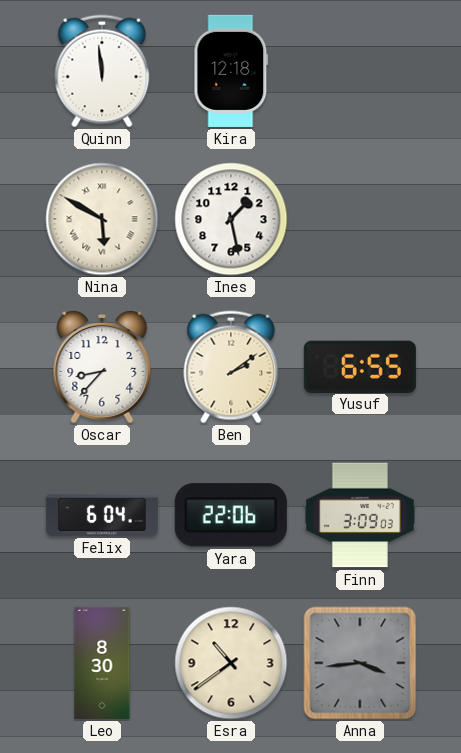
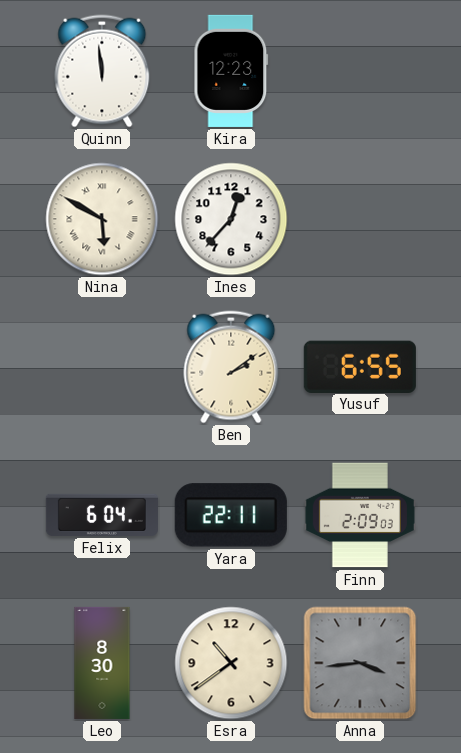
Kira: 12:18 -> 12:23 (231, 71)
Ines: 1:28 -> 12:37 (231, 219)
Oscar: 8:37 -> none (102, 368)
Yara: 22:06 -> 22:11 (231, 515)
Finn: 3:09 -> 2:09 (360, 515)
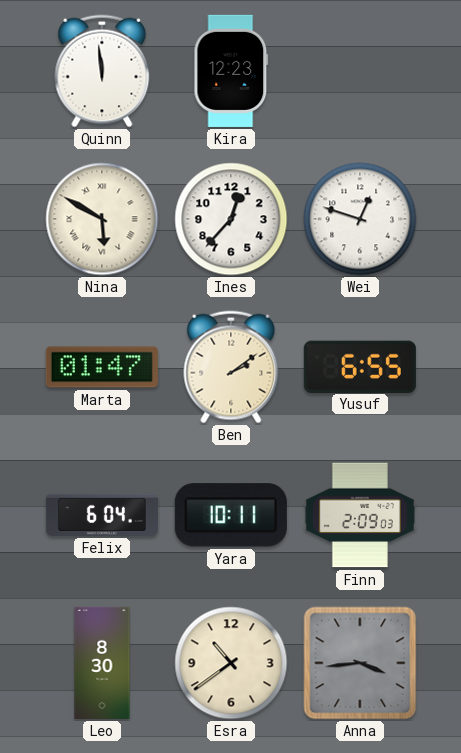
Wei: none -> 12:48 (360, 219)
Marta: none -> 01:47 (102, 367)
Yara: 22:11 -> 10:11 (231, 515)
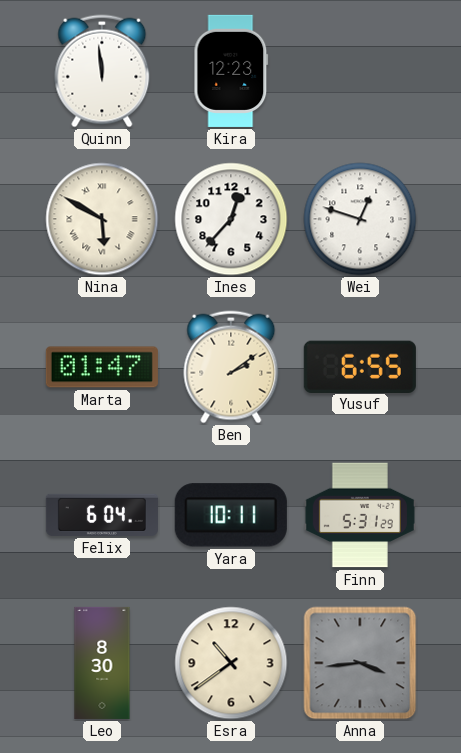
Finn: 2:09 -> 5:31 (360, 515)
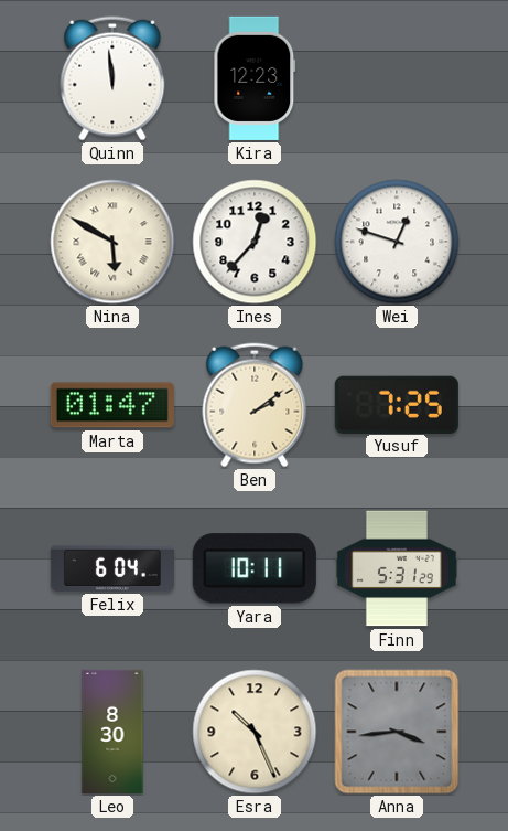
Yusuf: 6:55 -> 7:25 (397, 404)
Esra: 10:39 -> 10:26 (255, 732)
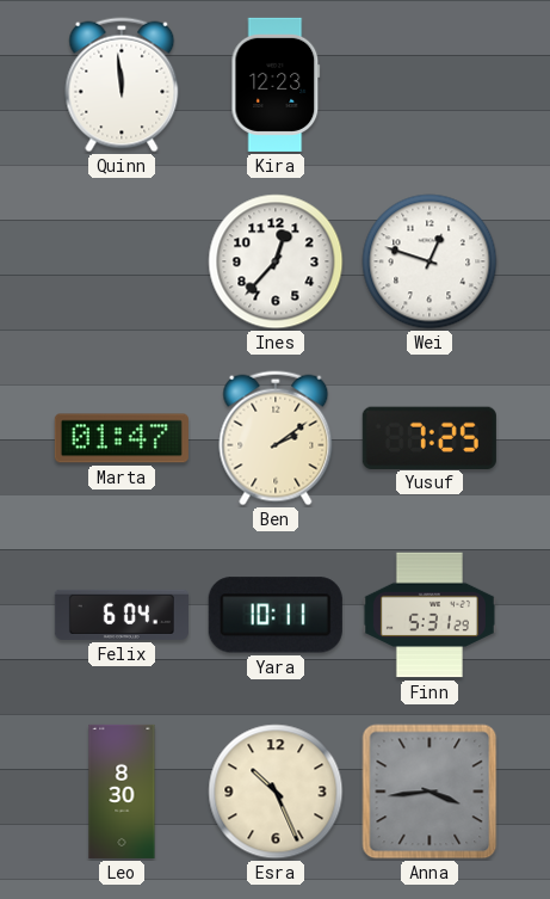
Nina: 5:50 -> none (112, 242)
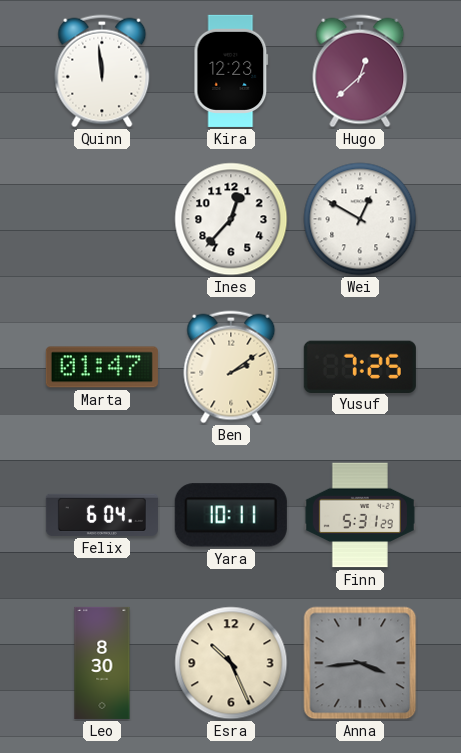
Hugo: none -> 12:38 (360, 71)
Wei: 12:48 -> 12:50 (360, 219)
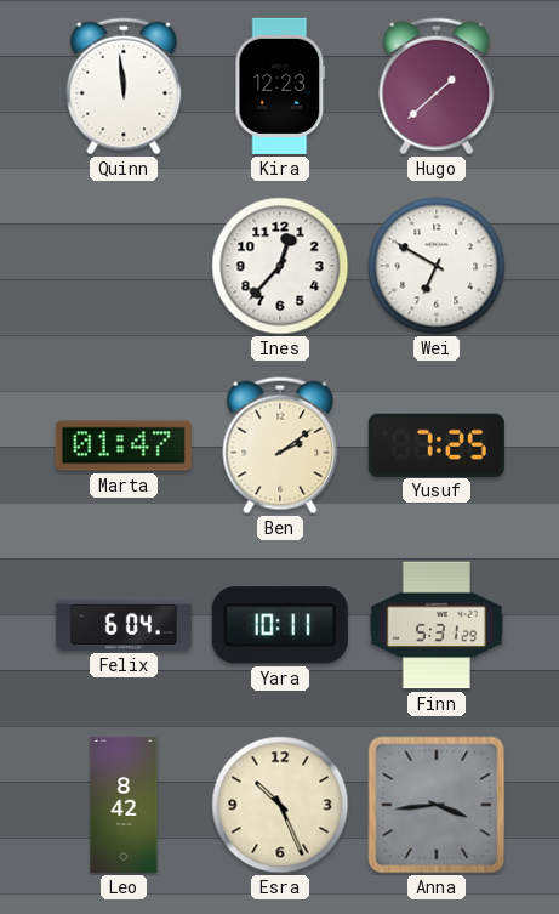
Hugo: 12:38 -> 1:38 (437, 86)
Wei: 12:50 -> 6:50 (437, 266)
Leo: 8:30 -> 8:42 (124, 805)
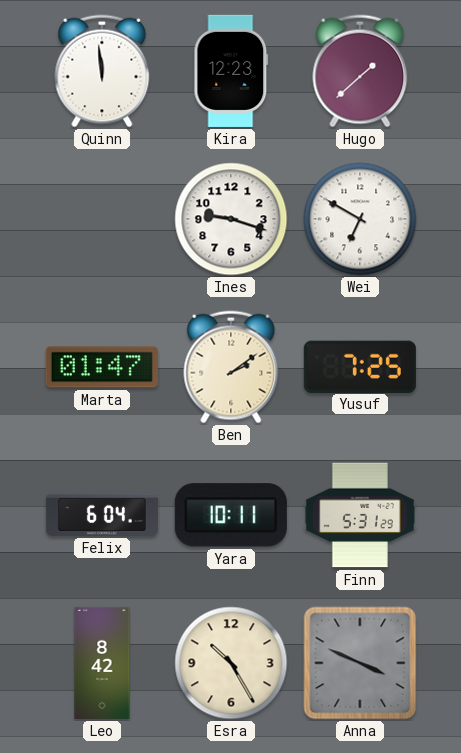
Ines: 12:37 -> 9:18 (231, 219)
Esra: 10:26 -> 10:25 (231, 663)
Anna: 3:44 -> 3:49 (360, 663)
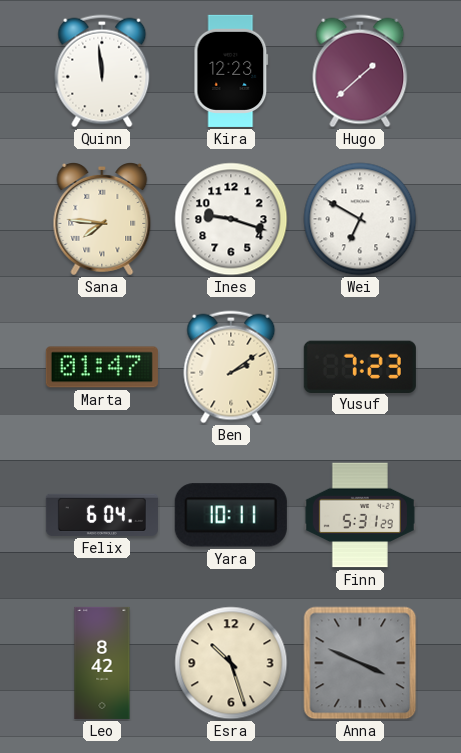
Sana: none -> 7:46 (102, 220)
Yusuf: 7:25 -> 7:23 (360, 366)
Esra: 10:25 -> 10:27 (231, 663)
